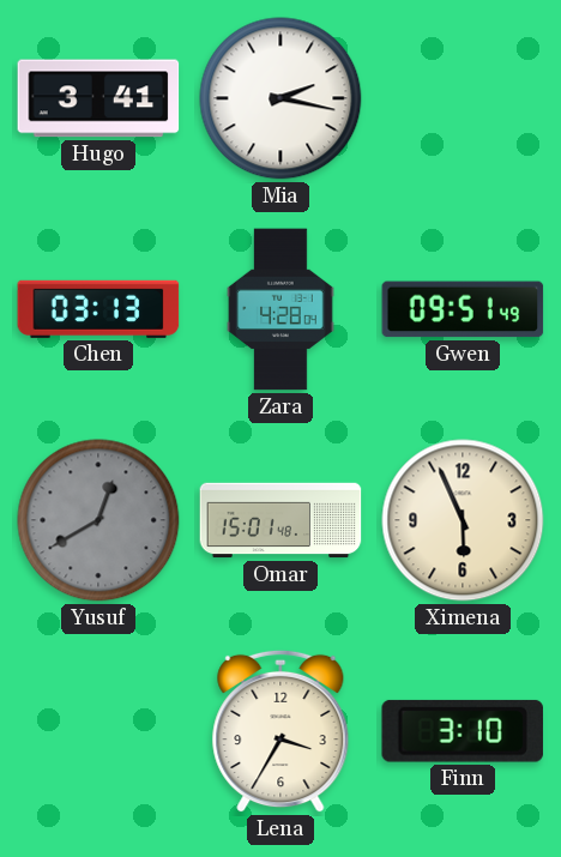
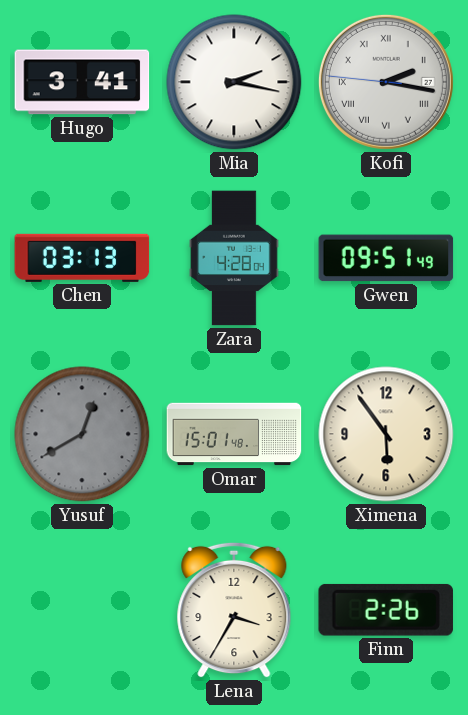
Kofi: none -> 2:16 (386, 82)
Ximena: 5:56 -> 5:54 (386, 434)
Finn: 3:10 -> 2:26 (385, 610)
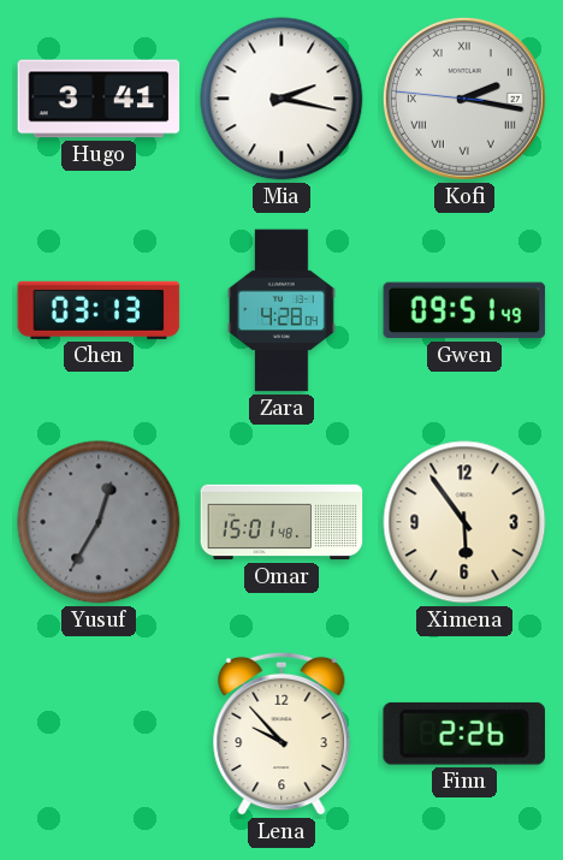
Yusuf: 12:40 -> 12:35 (99, 522)
Lena: 3:35 -> 9:53 (281, 734)
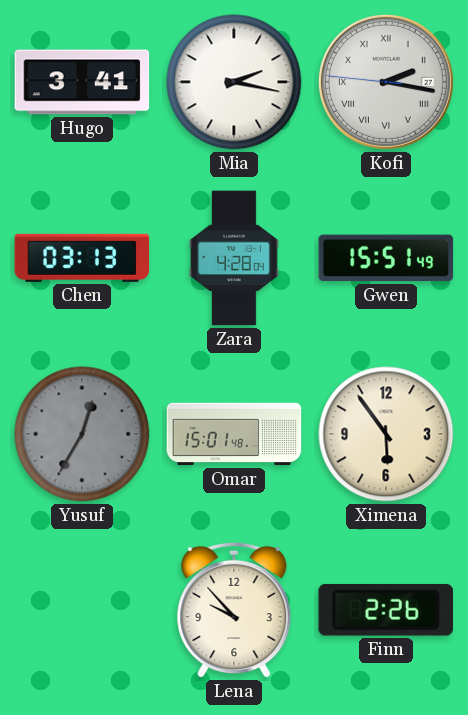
Gwen: 09:51 -> 15:51 (386, 258)
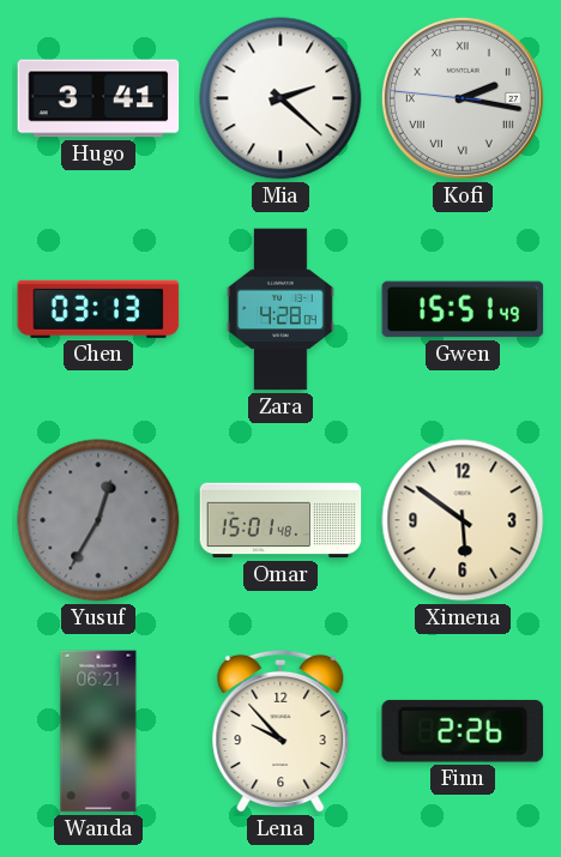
Mia: 2:17 -> 2:22 (280, 98)
Ximena: 5:54 -> 5:51 (463, 520)
Wanda: none -> 06:21 (98, 731)
